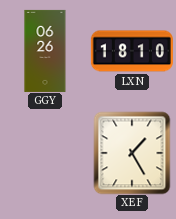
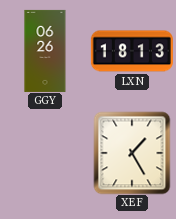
LXN: 18:10 -> 18:13 (132, 51)
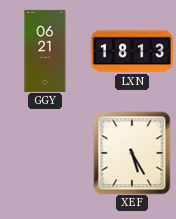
GGY: 06:26 -> 06:21 (45, 51)
XEF: 1:25 -> 5:25 (132, 153)
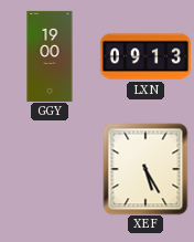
GGY: 06:21 -> 19:00 (50, 56)
LXN: 18:13 -> 09:13 (145, 56)
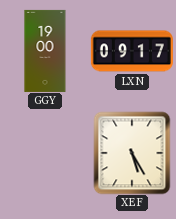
LXN: 09:13 -> 09:17 (132, 51)
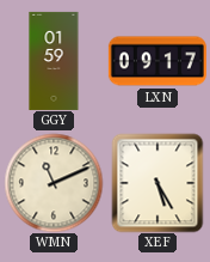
GGY: 19:00 -> 01:59 (54, 61)
WMN: none -> 11:11 (54, 183)
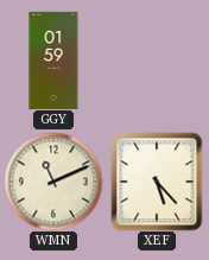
LXN: 09:17 -> none (157, 61)
XEF: 5:25 -> 5:23 (157, 182)
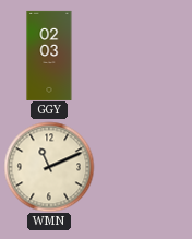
GGY: 01:59 -> 02:03 (49, 56)
XEF: 5:23 -> none (157, 182)
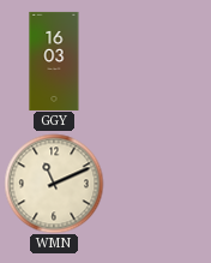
GGY: 02:03 -> 16:03 (54, 61)
